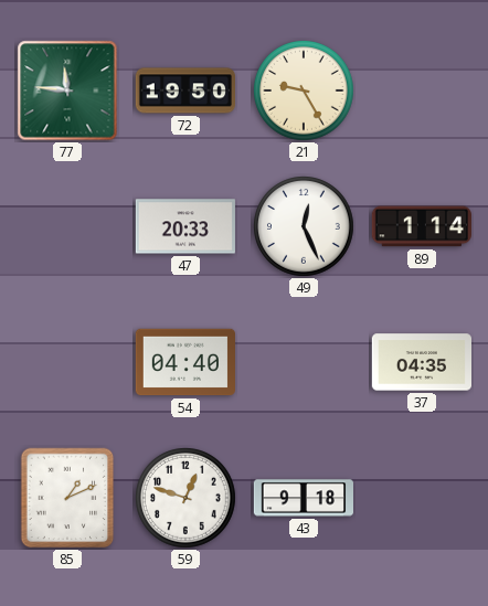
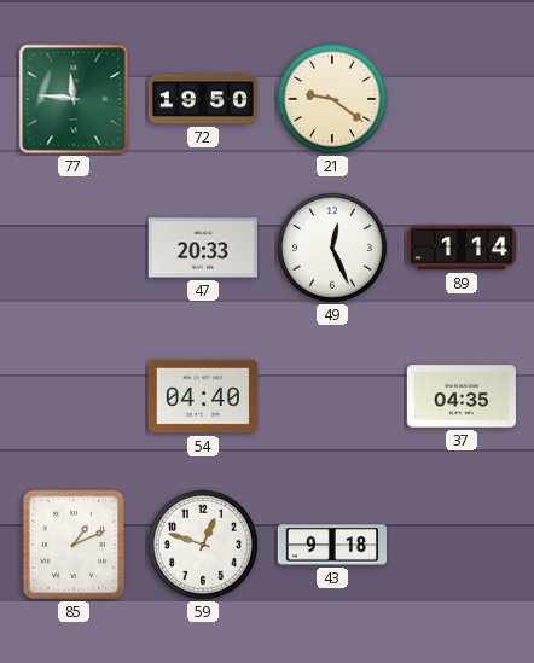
21: 9:25 -> 9:21 (333, 100)
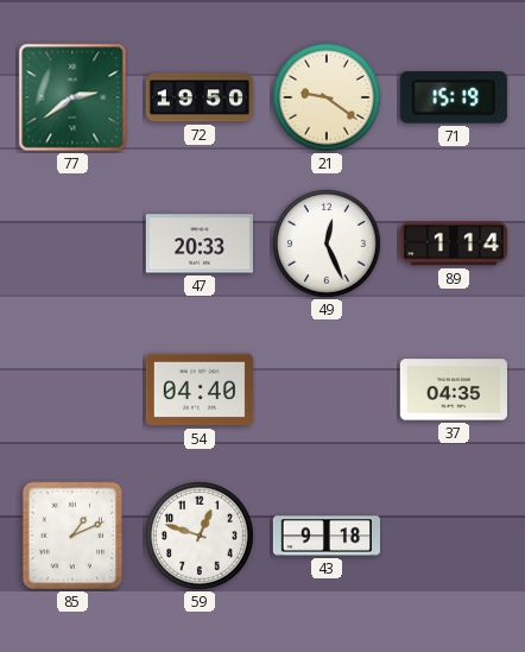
77: 11:46 -> 2:39 (72, 97)
71: none -> 15:19 (454, 99)
